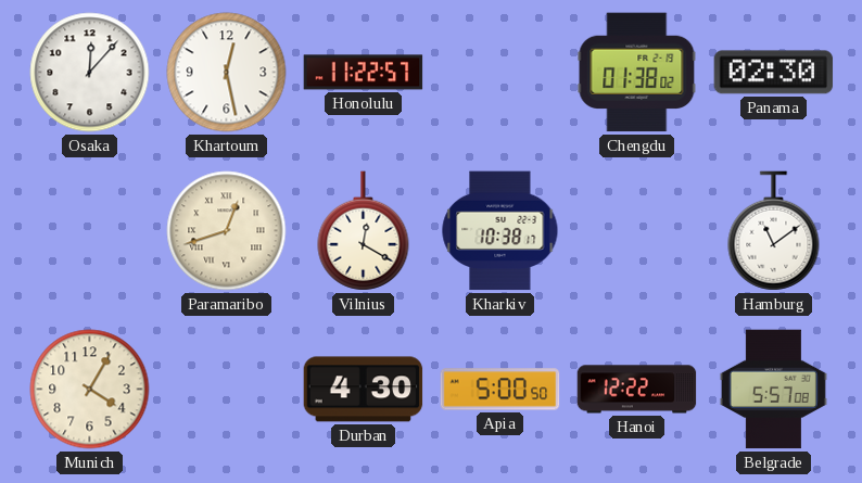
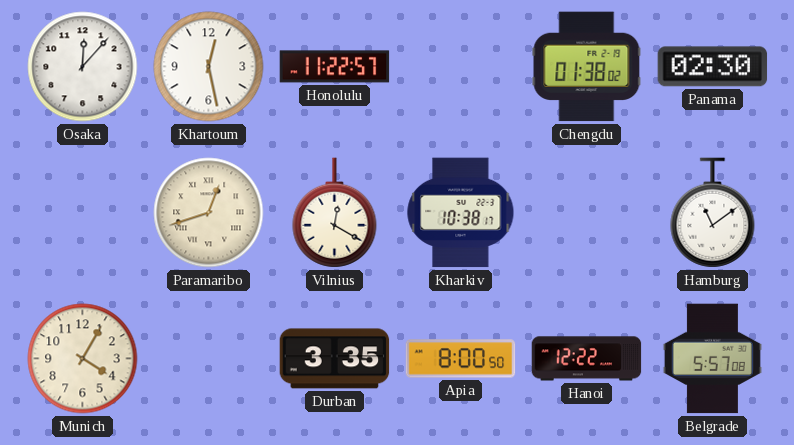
Durban: 4:30 -> 3:35 (335, 359)
Apia: 5:00 -> 8:00 (461, 359)
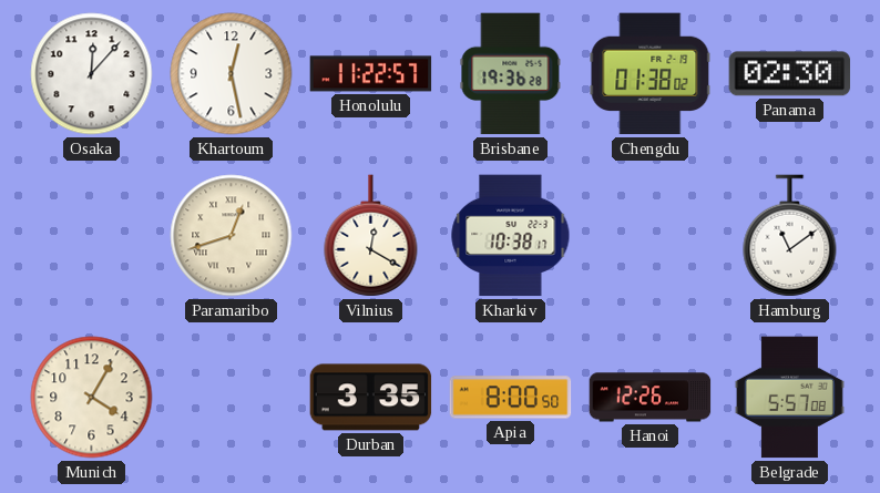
Brisbane: none -> 19:36 (511, 74)
Hanoi: 12:22 -> 12:26 (651, 398)
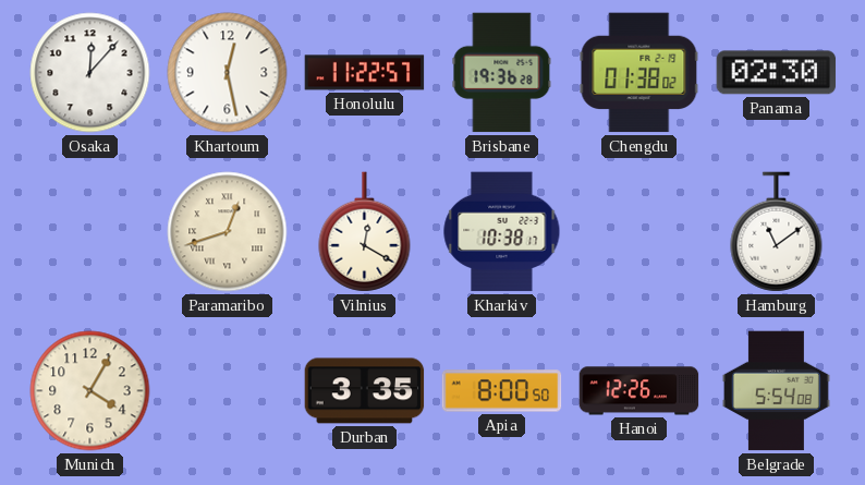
Belgrade: 5:57 -> 5:54 (776, 391)
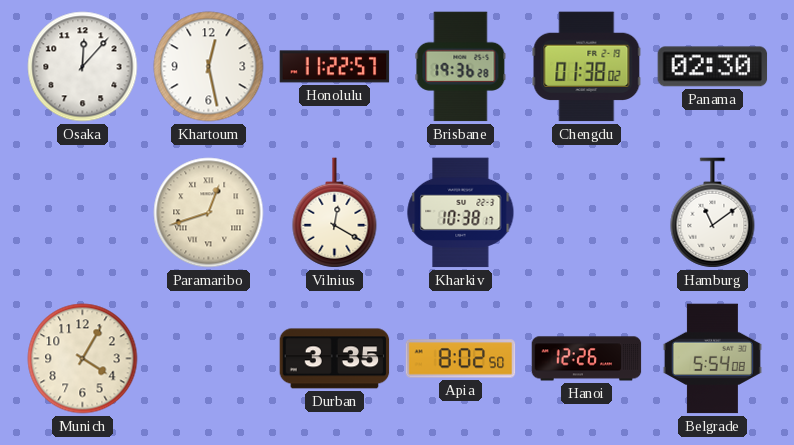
Apia: 8:00 -> 8:02 (461, 359)
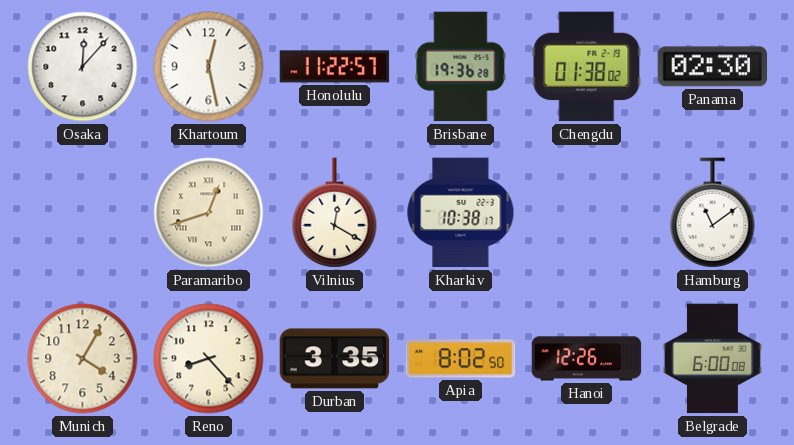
Reno: none -> 8:23 (209, 359)
Belgrade: 5:54 -> 6:00 (712, 359)
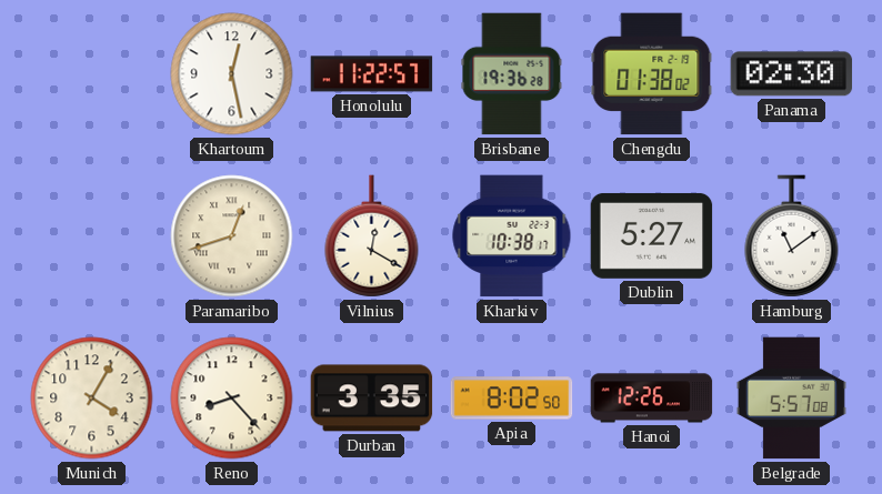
Osaka: 12:07 -> none (83, 67)
Dublin: none -> 5:27 (652, 236)
Belgrade: 6:00 -> 5:57 (791, 399)
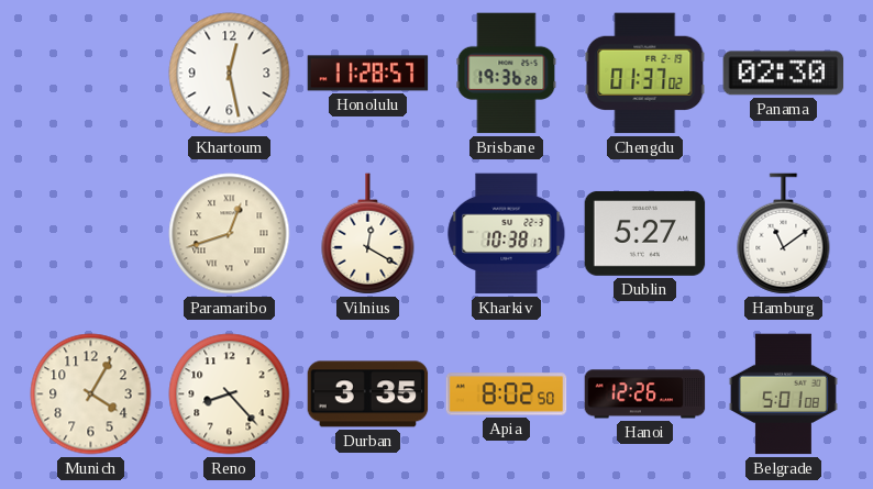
Honolulu: 11:22 -> 11:28 (368, 74)
Chengdu: 01:38 -> 01:37 (645, 74)
Belgrade: 5:57 -> 5:01 (783, 394)
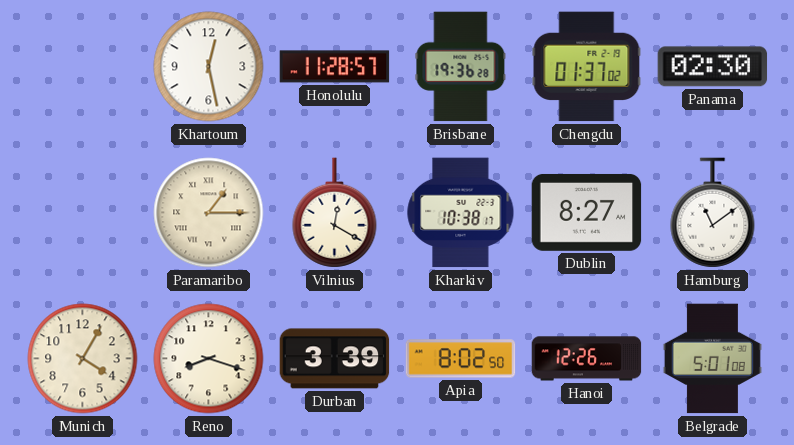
Paramaribo: 12:42 -> 1:15 (209, 213)
Dublin: 5:27 -> 8:27 (587, 213)
Reno: 8:23 -> 8:18 (209, 359)
Durban: 3:35 -> 3:39 (335, 359)
